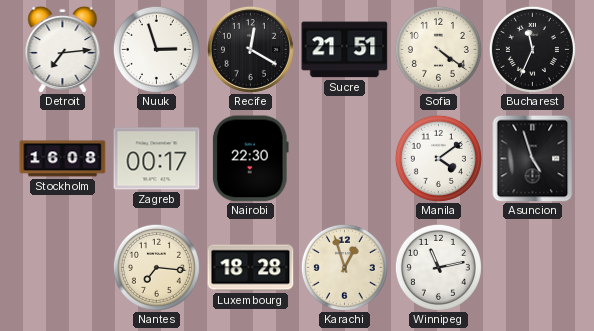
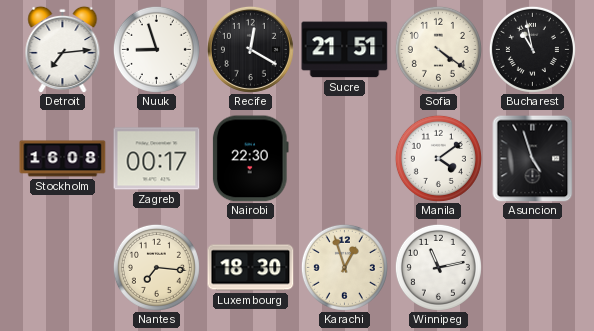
Nuuk: 2:57 -> 8:57 (156, 49)
Bucharest: 11:34 -> 10:58 (532, 49)
Luxembourg: 18:28 -> 18:30 (251, 268)
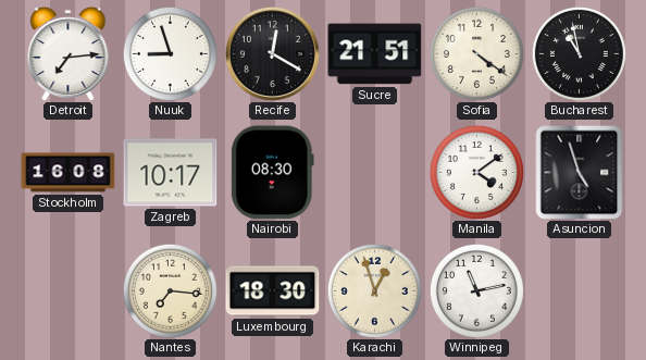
Zagreb: 00:17 -> 10:17 (171, 173)
Nairobi: 22:30 -> 08:30 (272, 173)
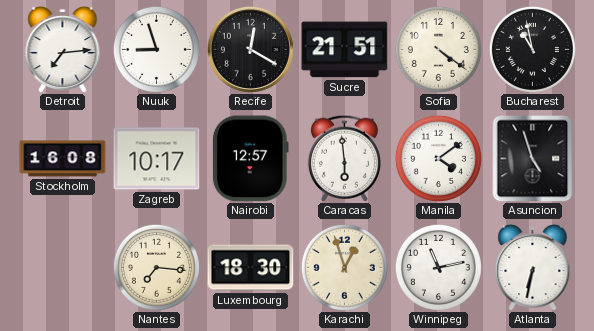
Nairobi: 08:30 -> 12:57 (250, 159)
Caracas: none -> 5:59 (344, 158)
Atlanta: none -> 6:32 (533, 267)
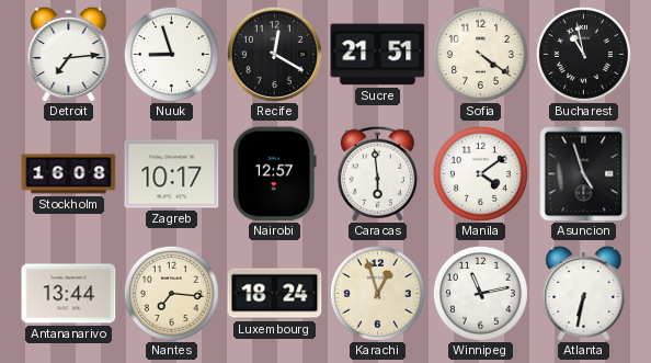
Antananarivo: none -> 13:44 (69, 294)
Luxembourg: 18:30 -> 18:24 (275, 294)
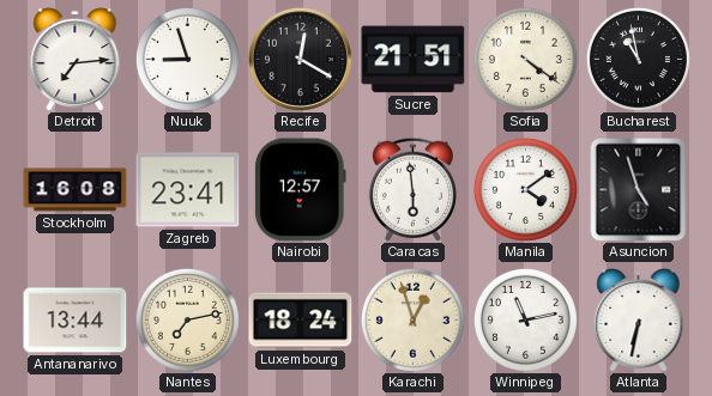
Zagreb: 10:17 -> 23:41 (188, 190)
Nantes: 7:16 -> 7:13 (187, 319)
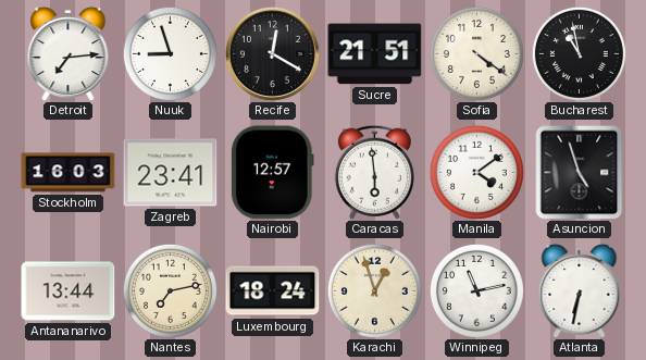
Stockholm: 16:08 -> 16:03 (69, 173)
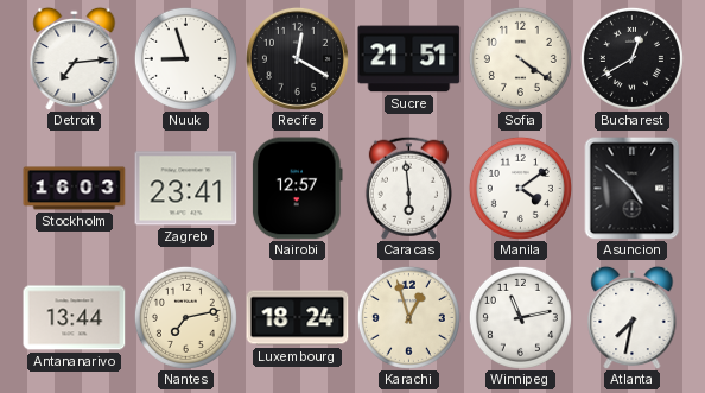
Bucharest: 10:58 -> 12:40 (631, 58)
Asuncion: 4:57 -> 4:52 (633, 188)
Atlanta: 6:32 -> 7:32 (633, 317)
